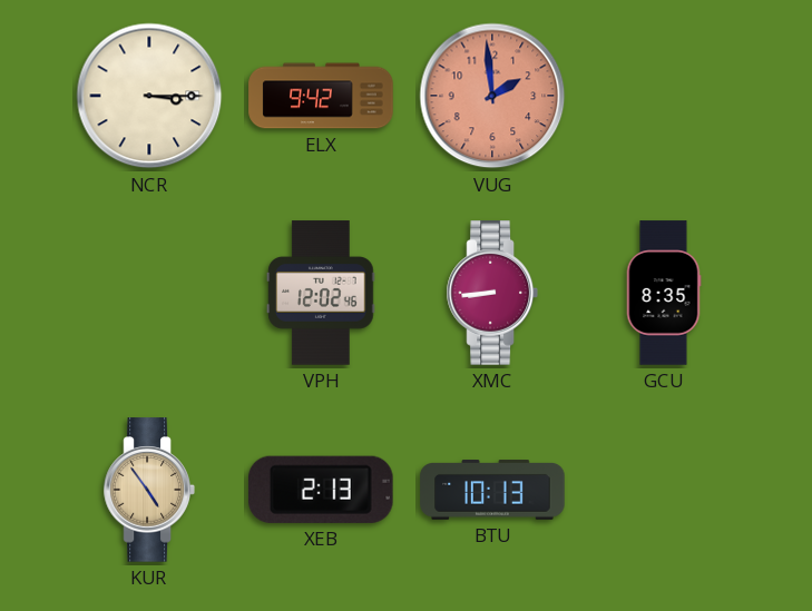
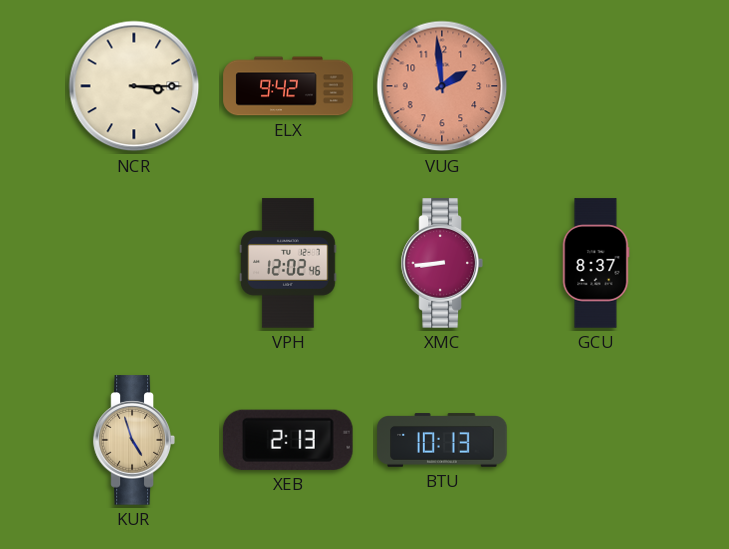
GCU: 8:35 -> 8:37 (596, 263)
KUR: 4:54 -> 4:57 (134, 440)
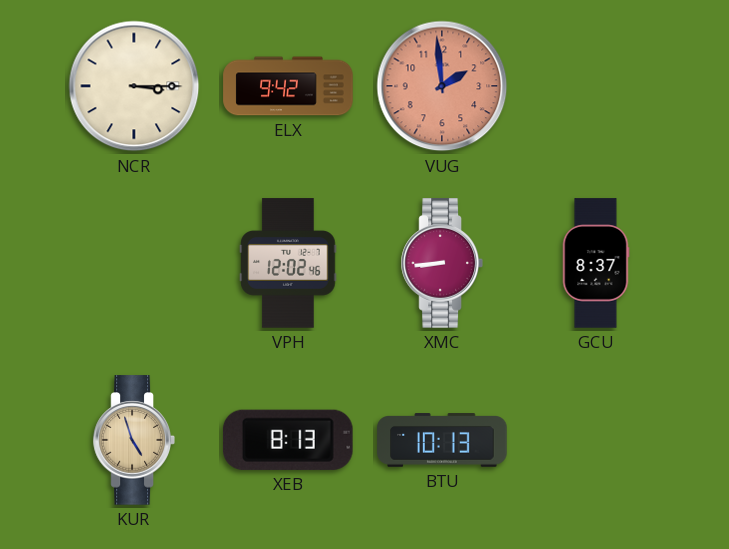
XEB: 2:13 -> 8:13 (288, 440)
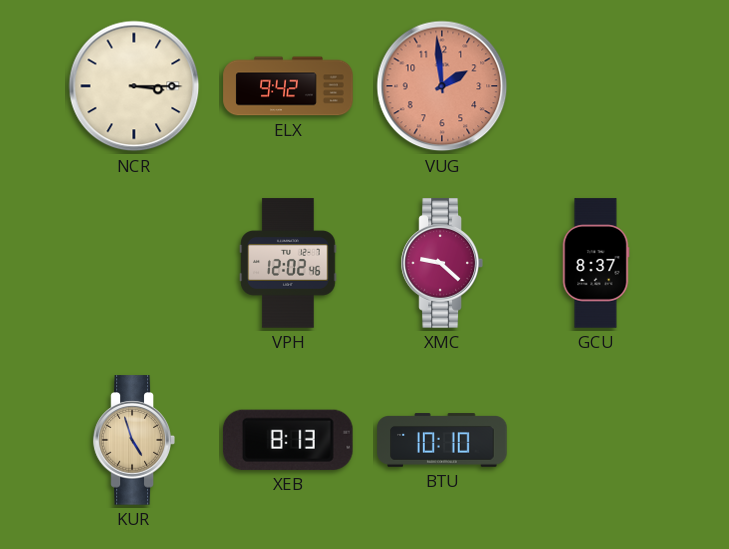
XMC: 8:44 -> 9:22 (442, 263)
BTU: 10:13 -> 10:10 (442, 440)
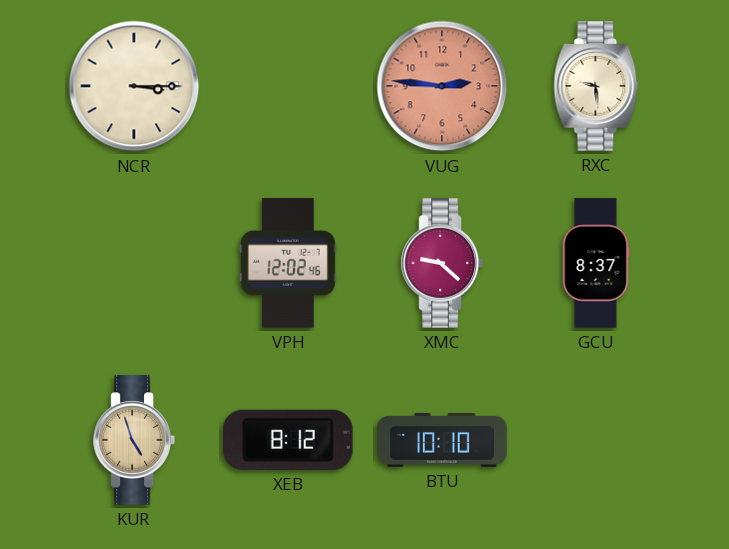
ELX: 9:42 -> none (288, 86)
VUG: 1:59 -> 2:46 (442, 86)
RXC: none -> 9:29 (596, 86)
XEB: 8:13 -> 8:12 (288, 440)
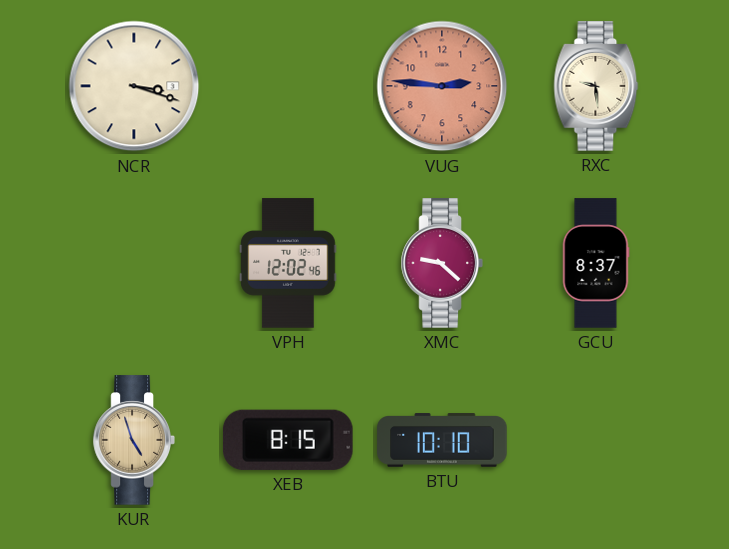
NCR: 3:15 -> 3:18 (134, 86)
XEB: 8:12 -> 8:15 (288, 440)
